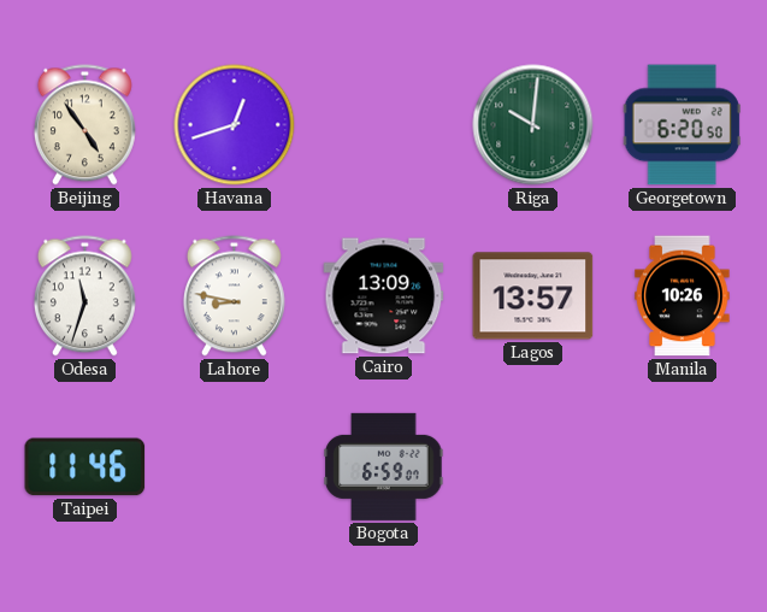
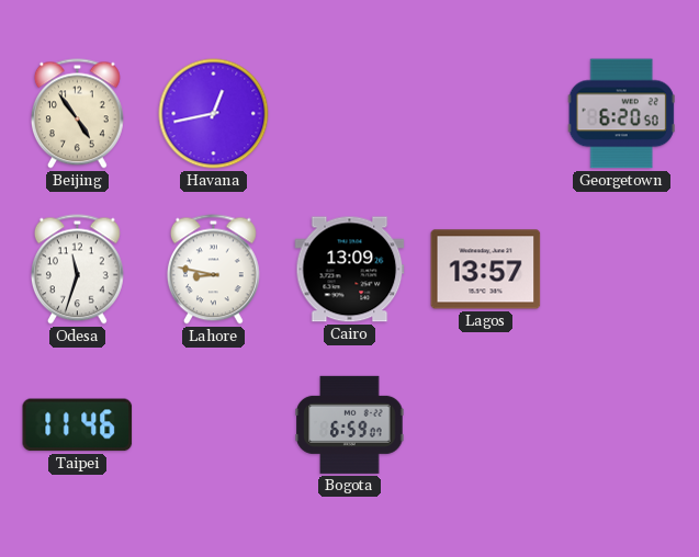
Havana: 12:42 -> 12:43 (214, 114)
Riga: 10:01 -> none (533, 125)
Manila: 10:26 -> none (683, 296)
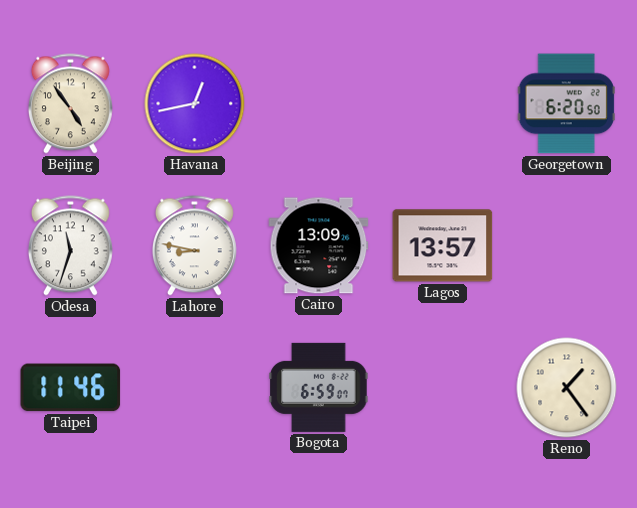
Reno: none -> 1:24 (567, 388)
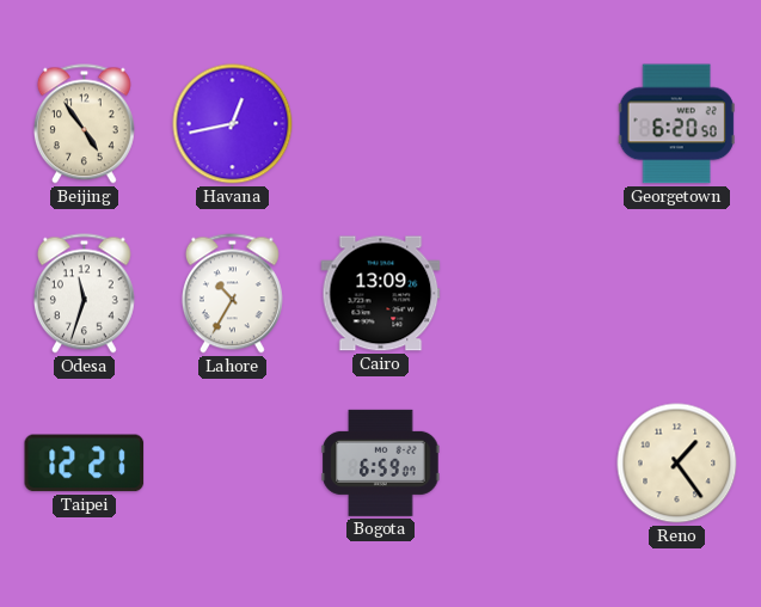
Lahore: 8:47 -> 10:35 (232, 294)
Lagos: 13:57 -> none (443, 246)
Taipei: 11:46 -> 12:21 (85, 464)
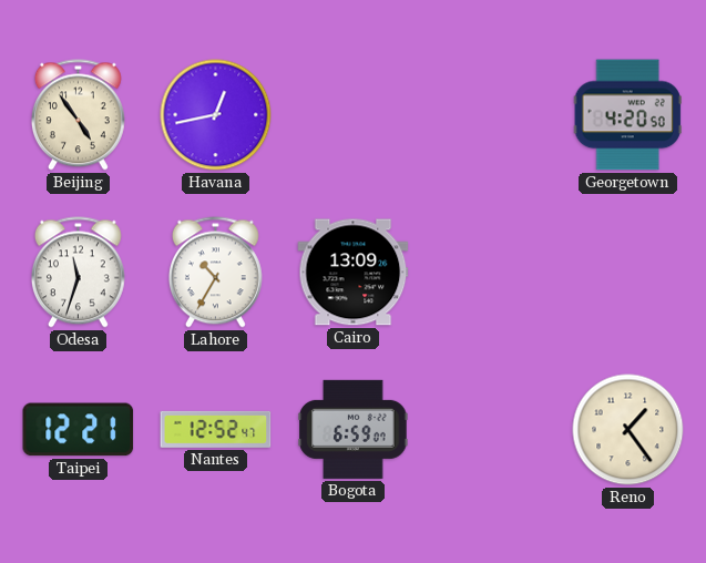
Georgetown: 6:20 -> 4:20 (627, 115)
Nantes: none -> 12:52 (216, 429)
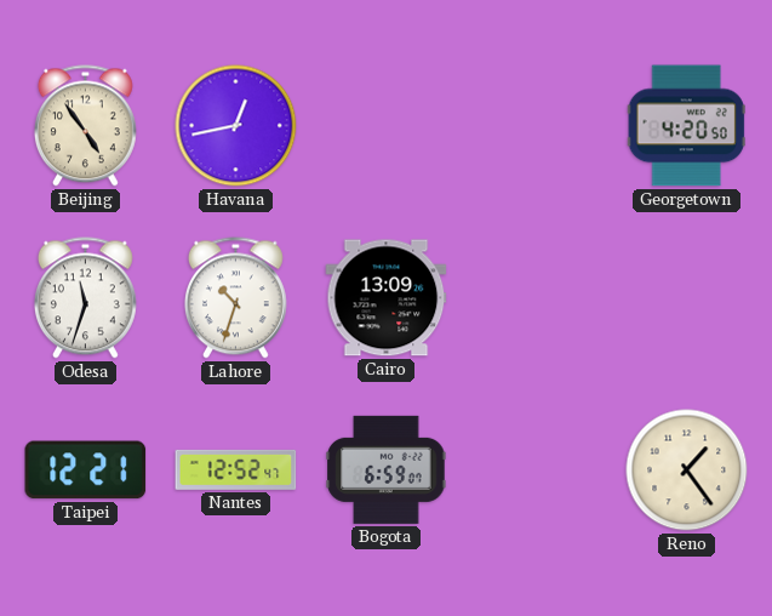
Lahore: 10:35 -> 10:33 (235, 298)
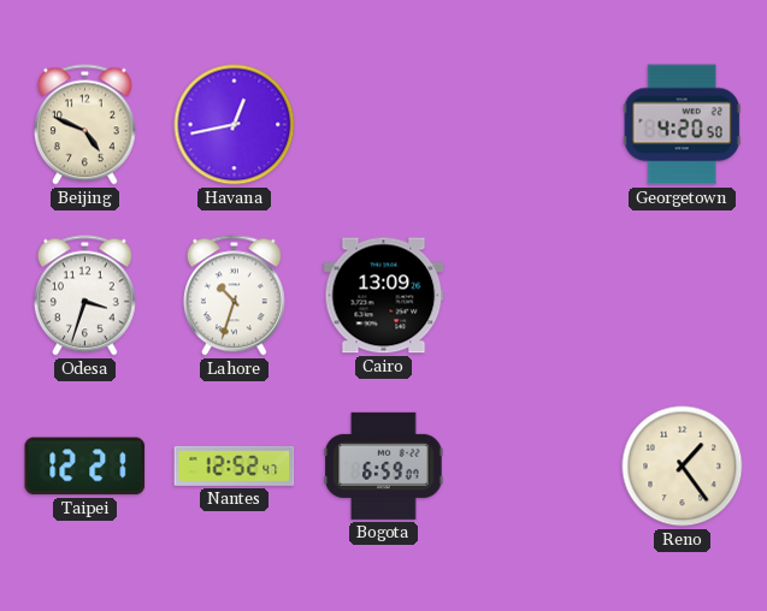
Beijing: 4:54 -> 4:49 (84, 125)
Odesa: 11:33 -> 3:33 (84, 296)
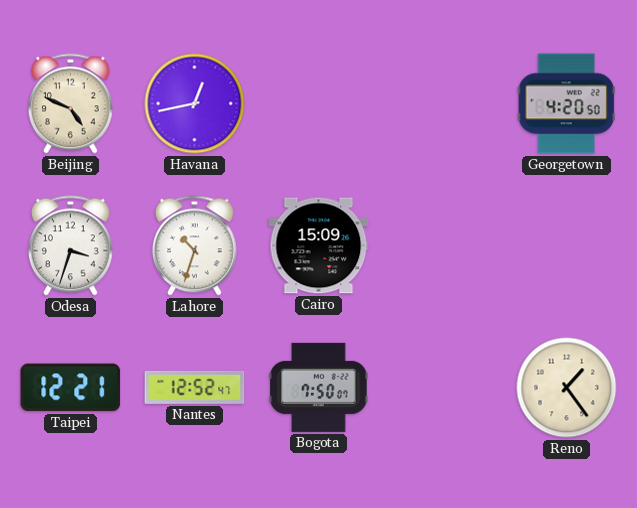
Cairo: 13:09 -> 15:09 (319, 246)
Bogota: 6:59 -> 7:50 (319, 387)
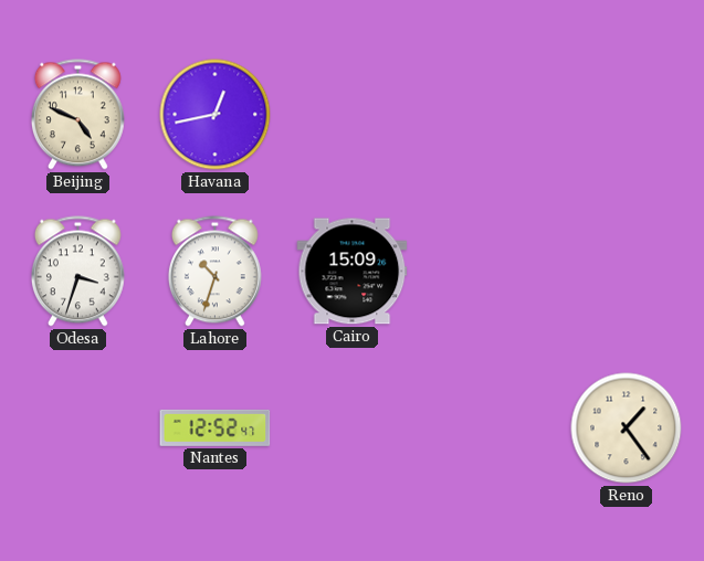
Georgetown: 4:20 -> none (566, 104)
Taipei: 12:21 -> none (71, 388)
Bogota: 7:50 -> none (319, 387)
